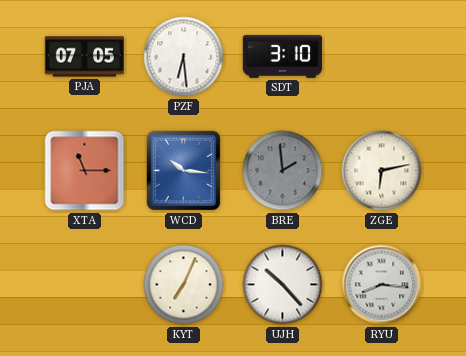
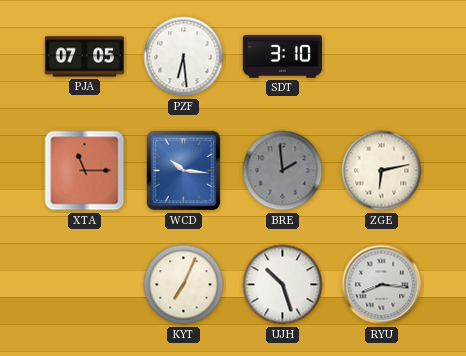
UJH: 10:23 -> 10:27 (283, 285)
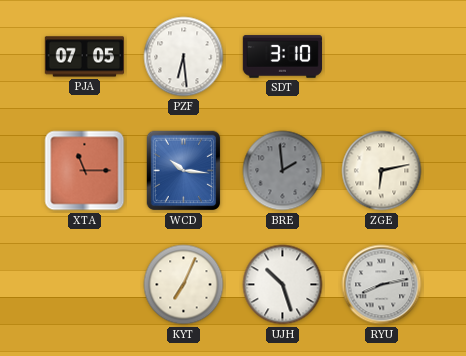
RYU: 8:16 -> 8:13 (382, 285)
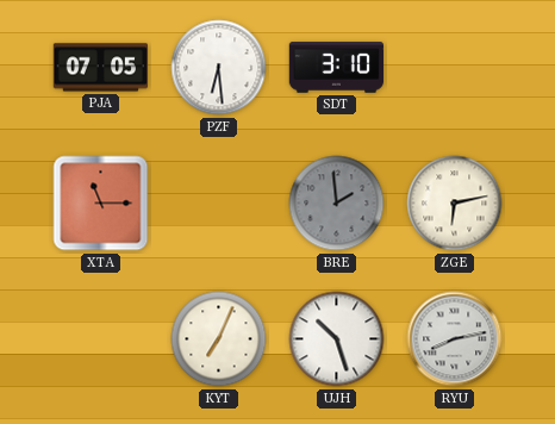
WCD: 10:16 -> none (184, 171)
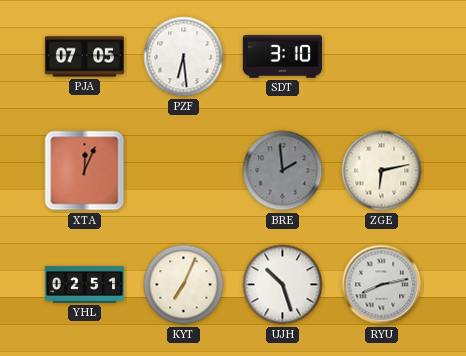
XTA: 11:15 -> 12:04 (85, 171)
YHL: none -> 02:51 (85, 285)
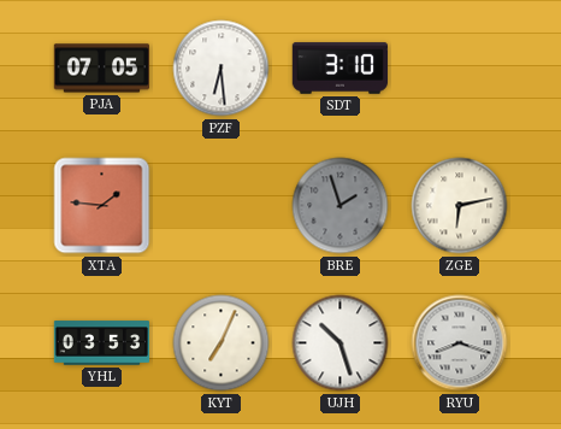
XTA: 12:04 -> 1:46 (102, 206)
BRE: 1:59 -> 1:57 (341, 206)
YHL: 02:51 -> 03:53 (102, 343)
RYU: 8:13 -> 8:18 (460, 343)
